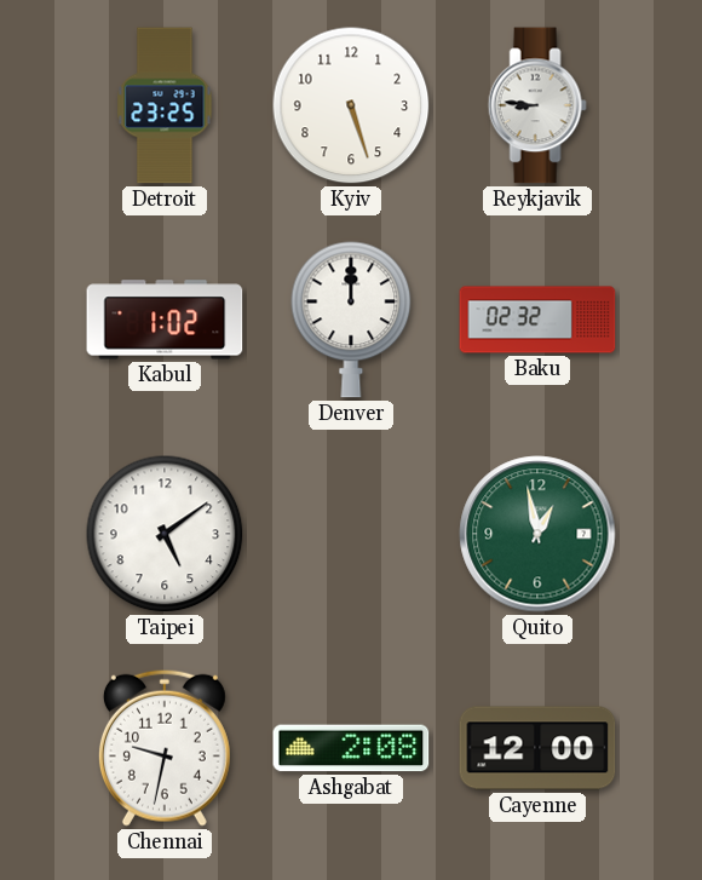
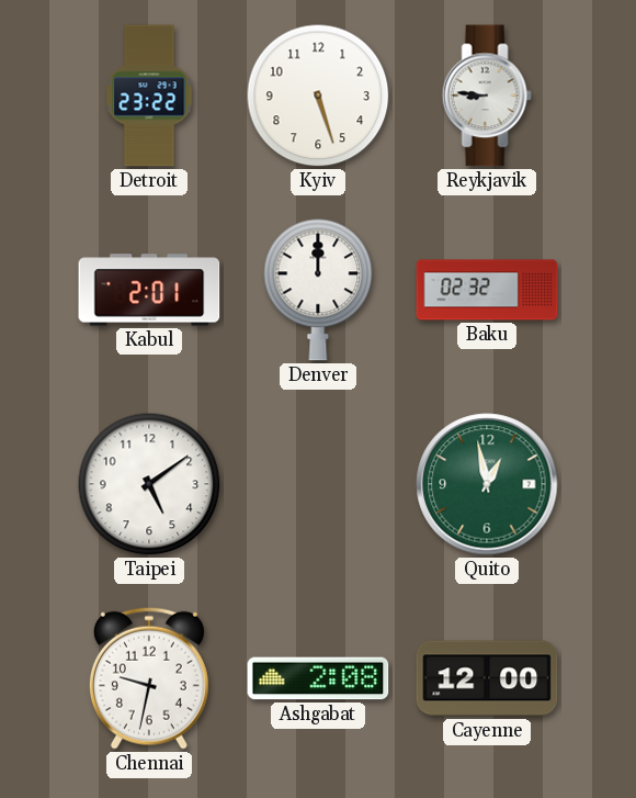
Detroit: 23:25 -> 23:22 (149, 95)
Kabul: 1:02 -> 2:01 (149, 290)
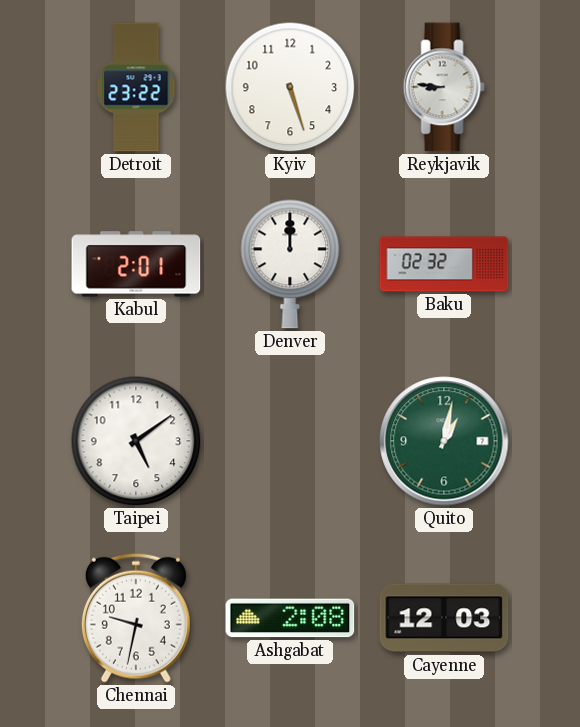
Quito: 12:58 -> 1:02 (444, 441)
Cayenne: 12:00 -> 12:03 (444, 618)
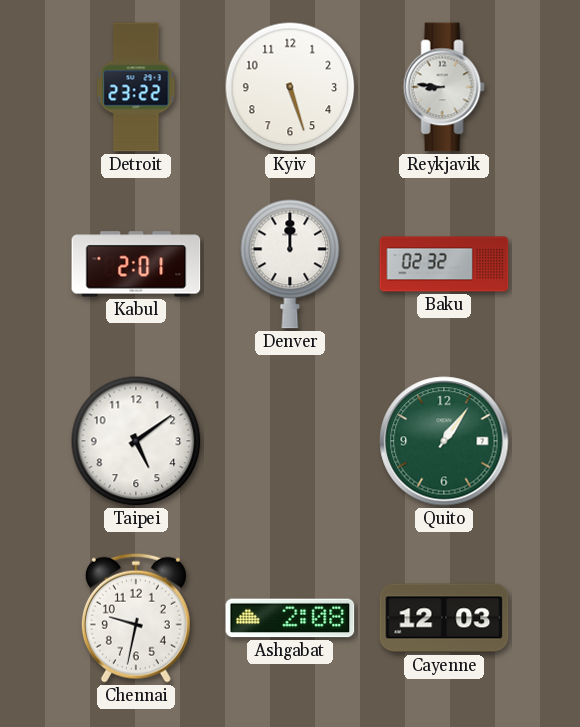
Quito: 1:02 -> 1:06 (444, 441)
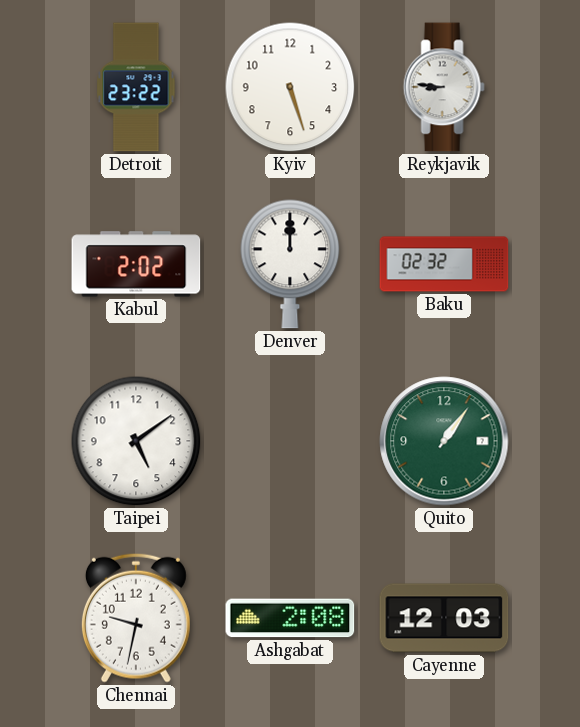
Kabul: 2:01 -> 2:02 (136, 264)
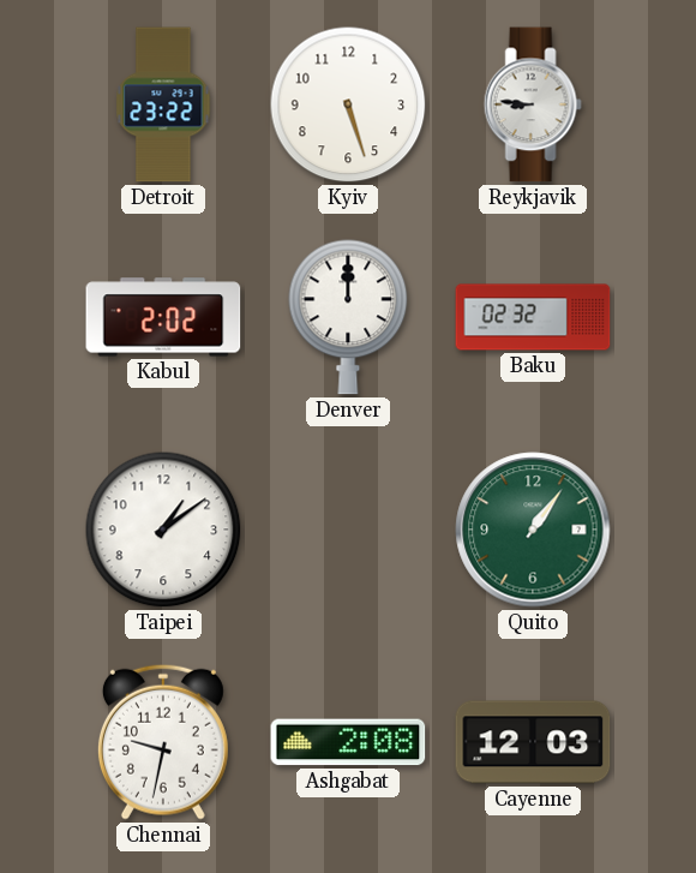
Taipei: 5:09 -> 1:09 (163, 530)
